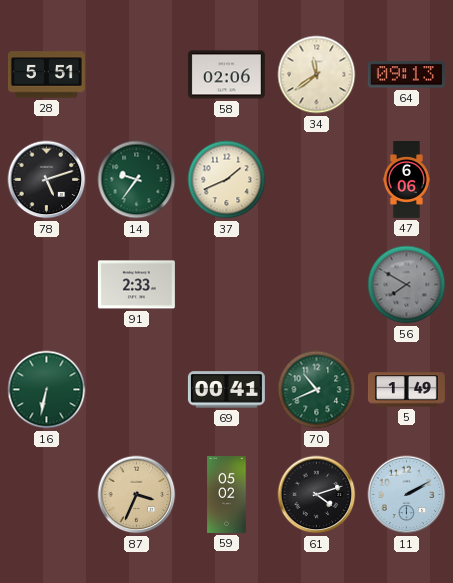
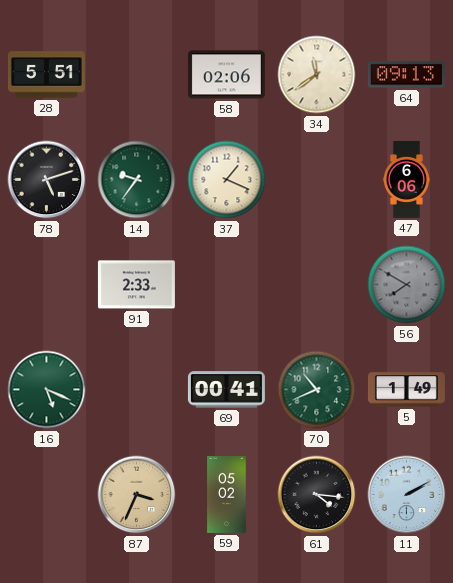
37: 1:41 -> 1:19 (227, 180)
16: 6:32 -> 5:19 (47, 390)
61: 4:12 -> 4:16 (317, 495)
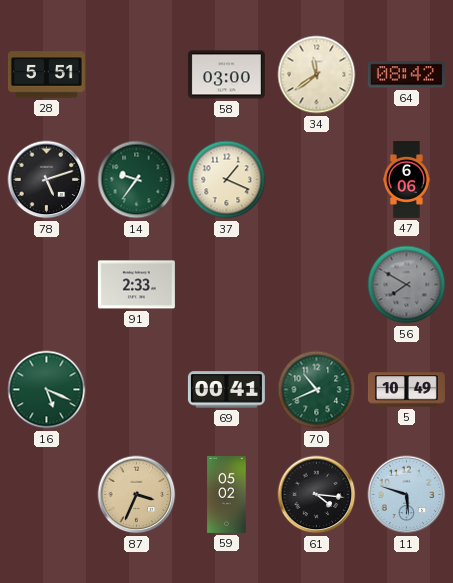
58: 02:06 -> 03:00 (226, 75)
64: 09:13 -> 08:42 (406, 75)
5: 1:49 -> 10:49 (406, 390)
11: 2:10 -> 5:48 (407, 495)
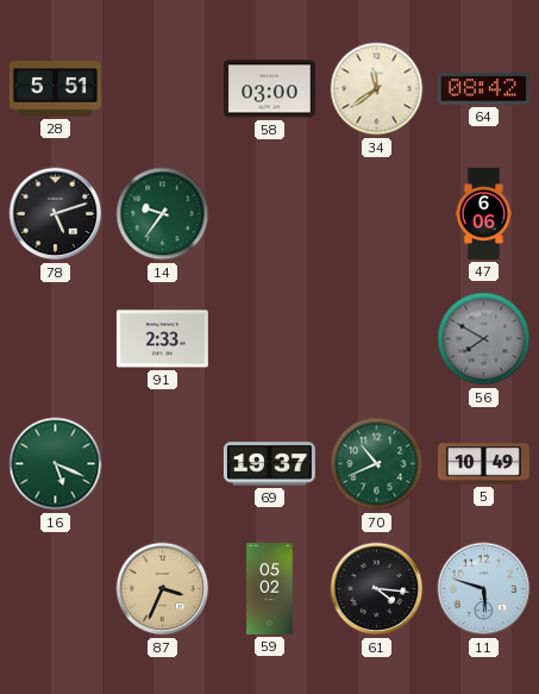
37: 1:19 -> none (227, 180)
69: 00:41 -> 19:37 (269, 464)
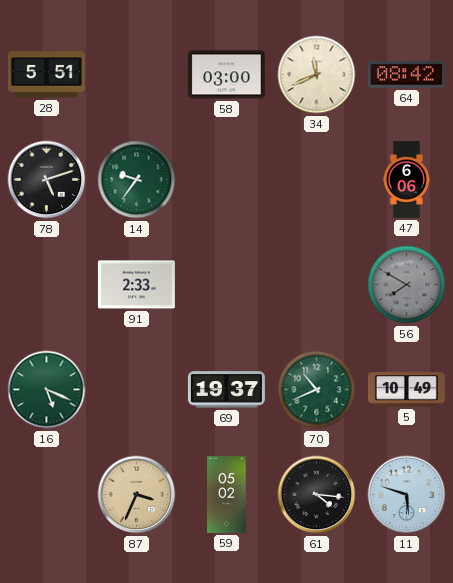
34: 11:39 -> 11:41 (317, 75)
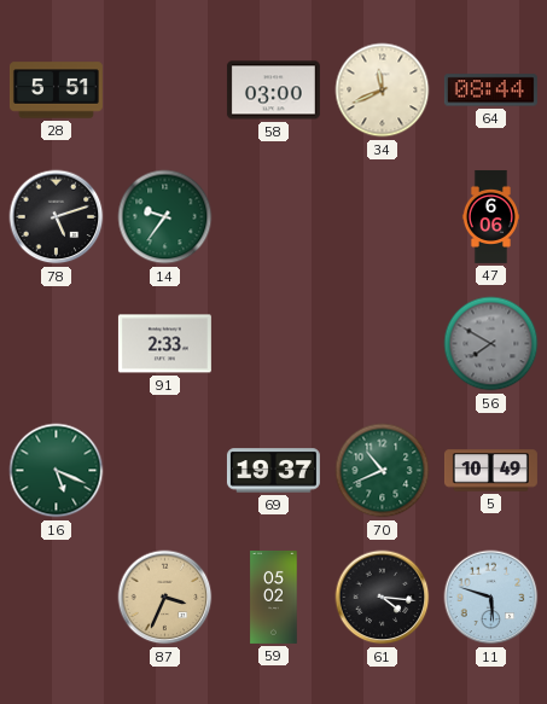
64: 08:42 -> 08:44 (490, 91)
